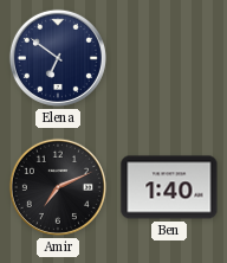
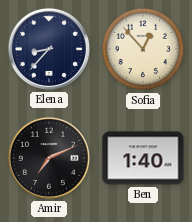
Elena: 6:51 -> 8:37 (49, 49)
Sofia: none -> 12:53 (143, 49)
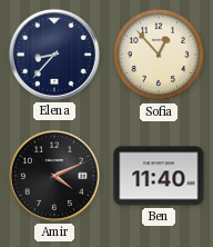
Amir: 7:11 -> 4:11 (54, 176)
Ben: 1:40 -> 11:40 (159, 176)
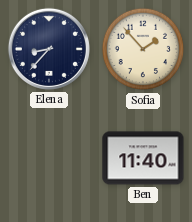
Sofia: 12:53 -> 1:53 (143, 49)
Amir: 4:11 -> none (54, 176)
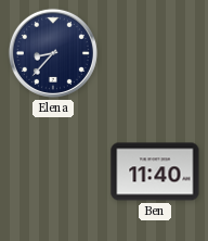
Sofia: 1:53 -> none (143, 49)
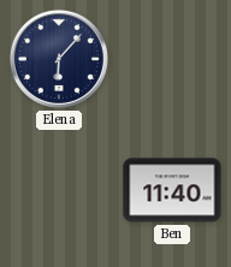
Elena: 8:37 -> 6:07 (59, 59)
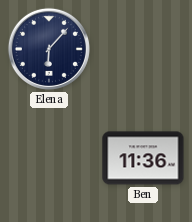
Ben: 11:40 -> 11:36 (143, 158)
